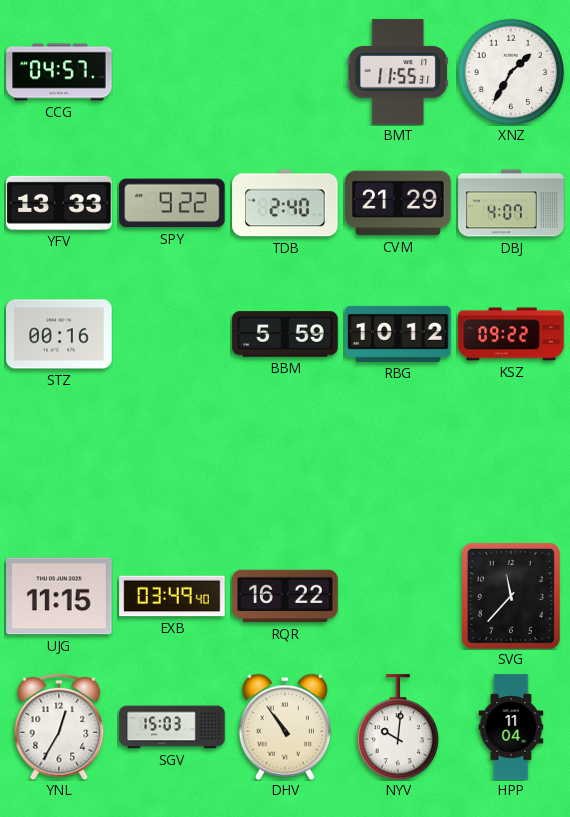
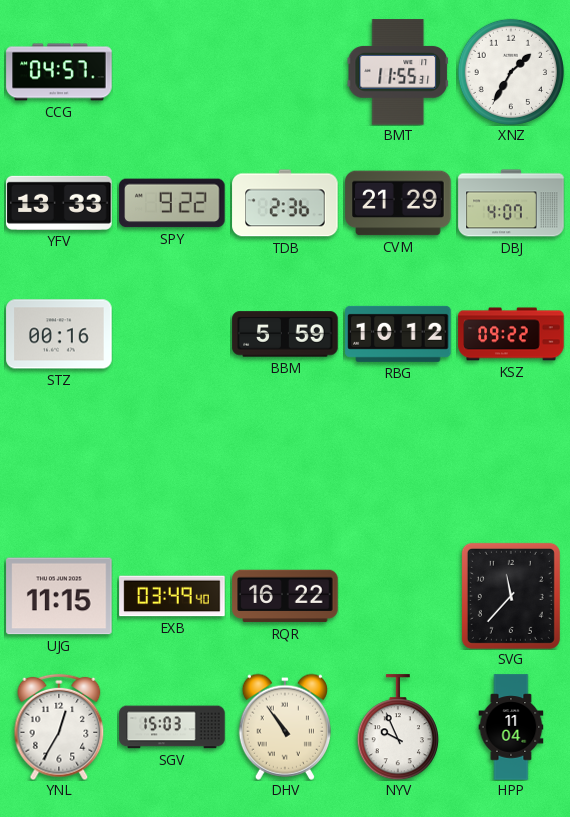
TDB: 2:40 -> 2:36 (285, 203)
NYV: 10:01 -> 9:56 (398, 727)
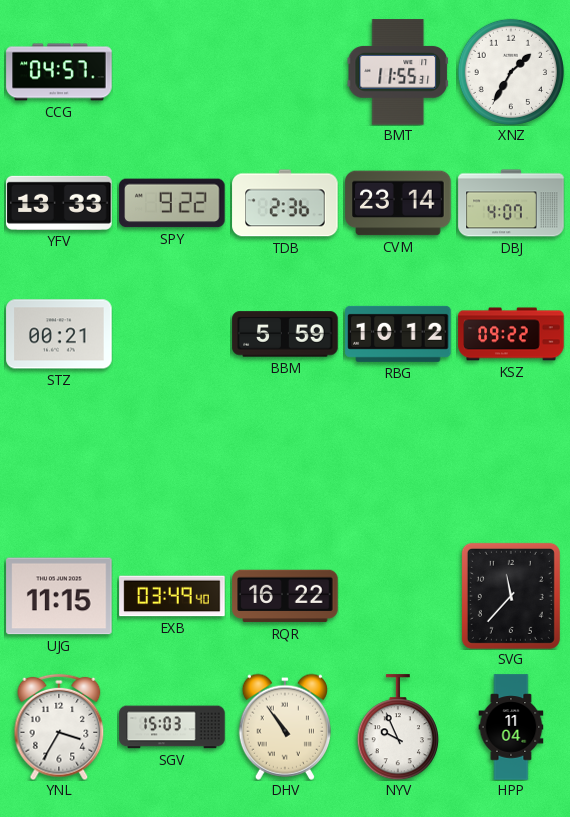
CVM: 21:29 -> 23:14 (398, 203)
STZ: 00:16 -> 00:21 (59, 334)
YNL: 12:35 -> 3:35 (59, 727)
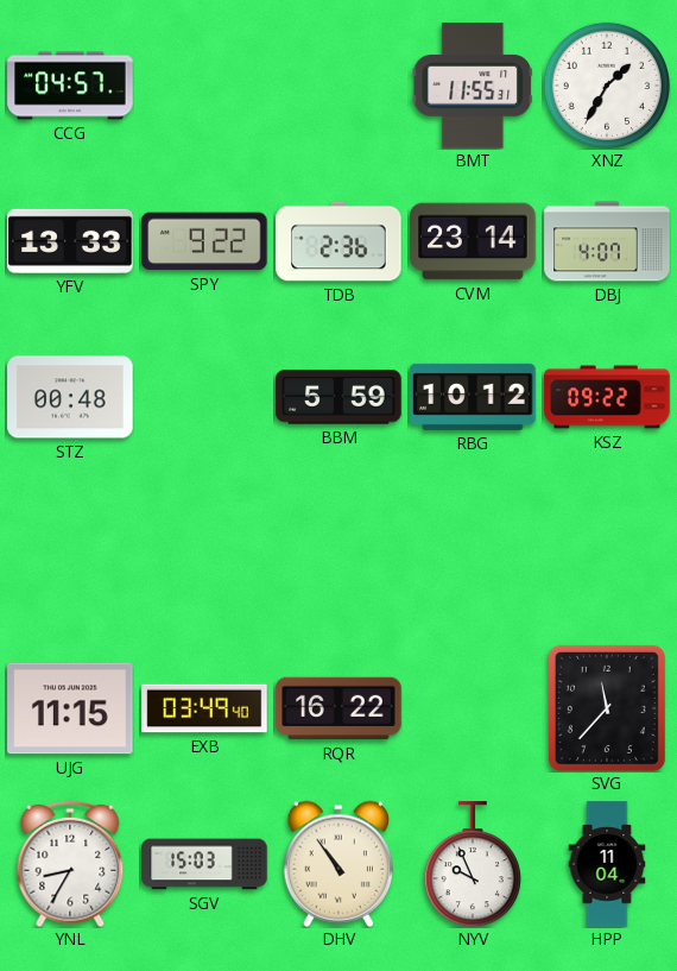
STZ: 00:21 -> 00:48 (70, 397)
YNL: 3:35 -> 8:35 (70, 864)
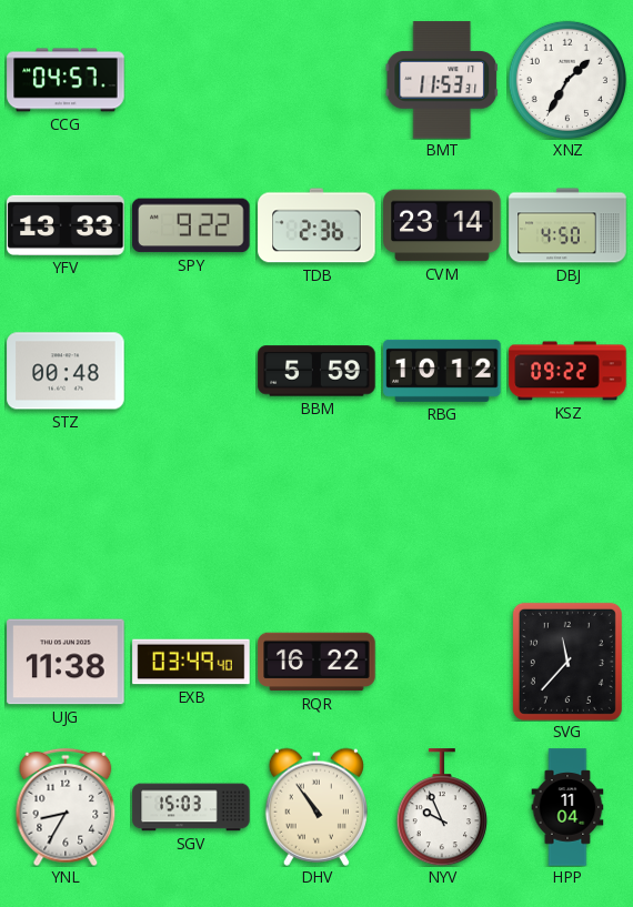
BMT: 11:55 -> 11:53 (442, 80)
DBJ: 4:07 -> 4:50 (567, 225)
UJG: 11:15 -> 11:38 (66, 662)
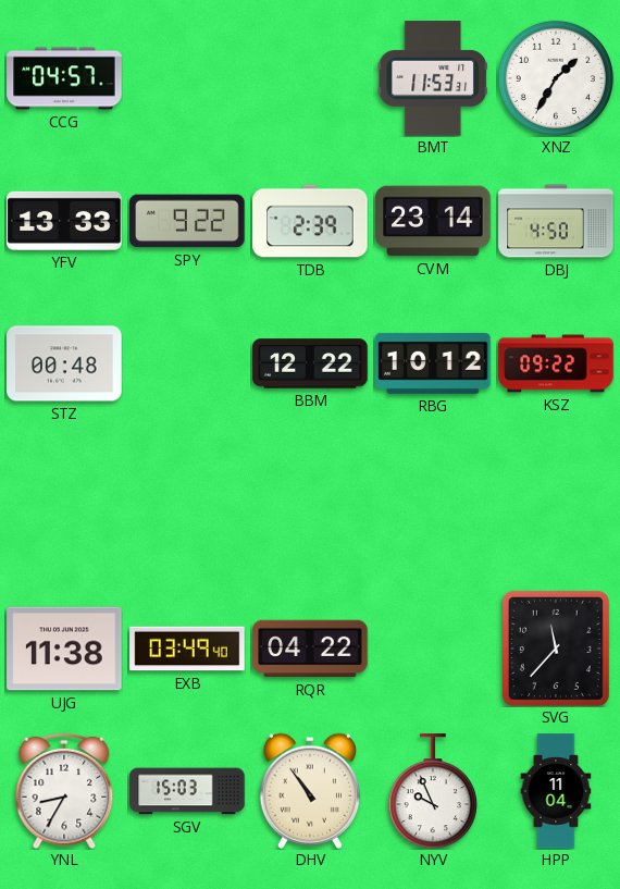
TDB: 2:36 -> 2:39 (310, 221)
BBM: 5:59 -> 12:22 (310, 363)
RQR: 16:22 -> 04:22 (310, 649)
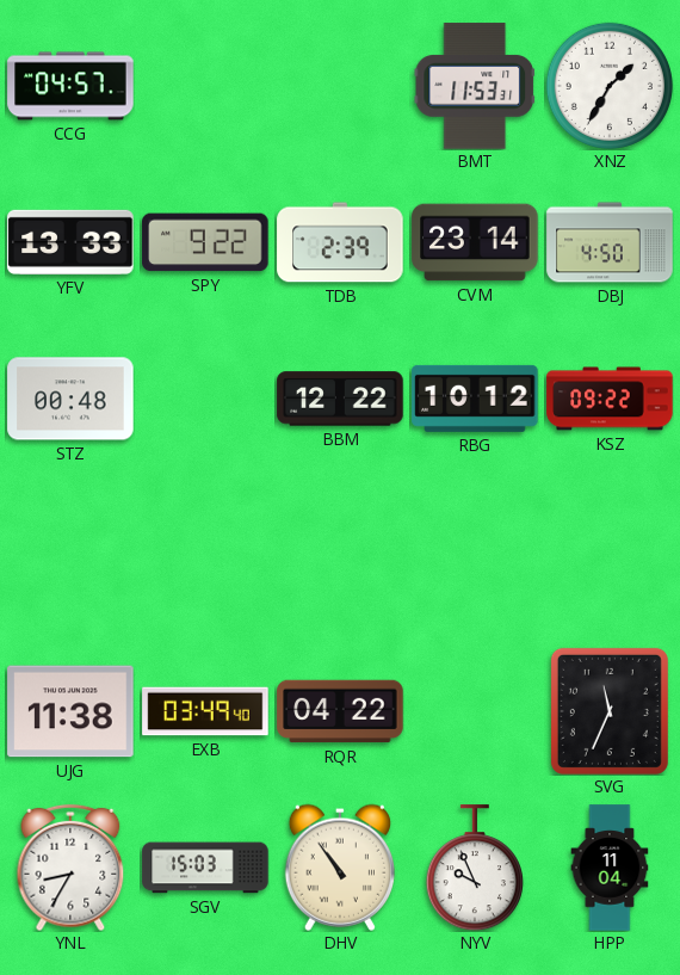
SVG: 11:37 -> 11:34 (610, 711)
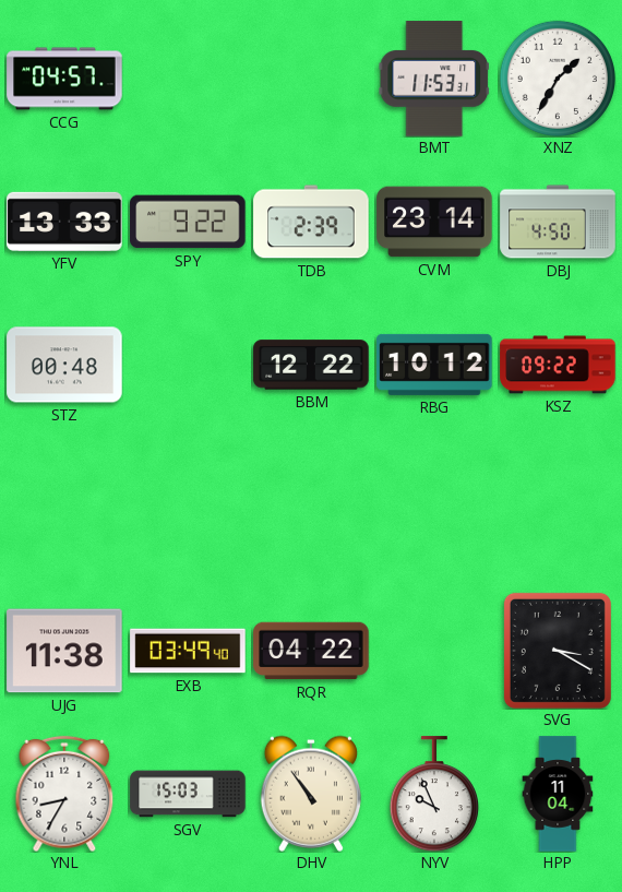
SVG: 11:34 -> 3:20 (558, 651)
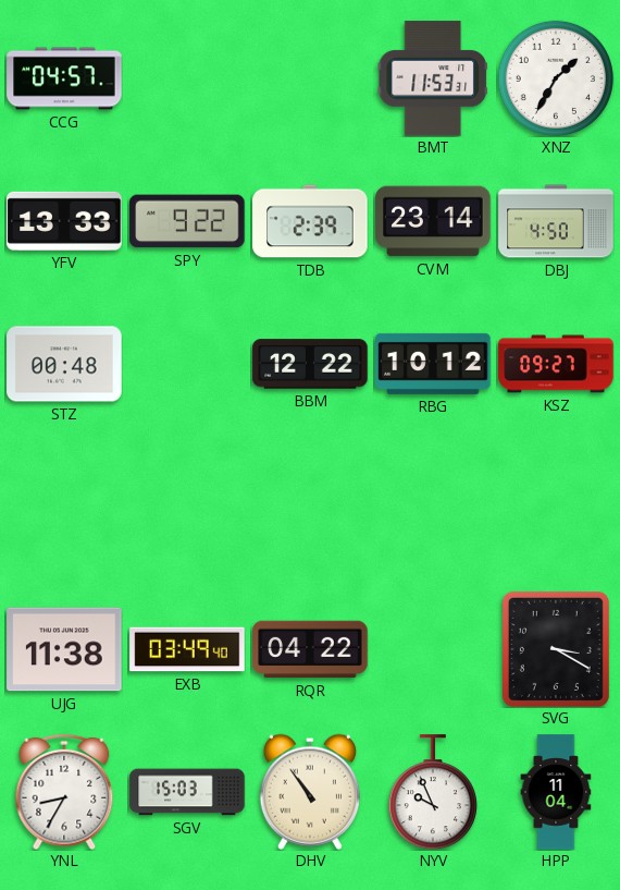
KSZ: 09:22 -> 09:27 (556, 364)
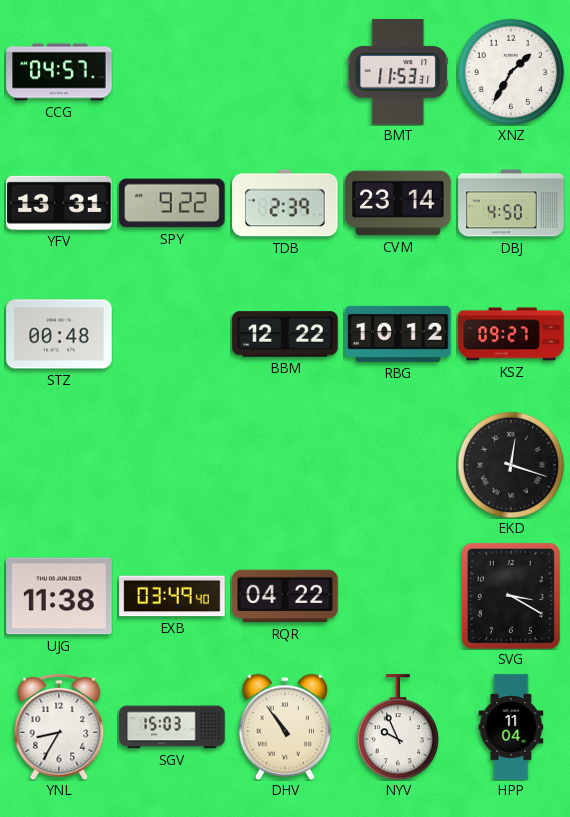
YFV: 13:33 -> 13:31 (59, 203)
EKD: none -> 12:18 (511, 465)
